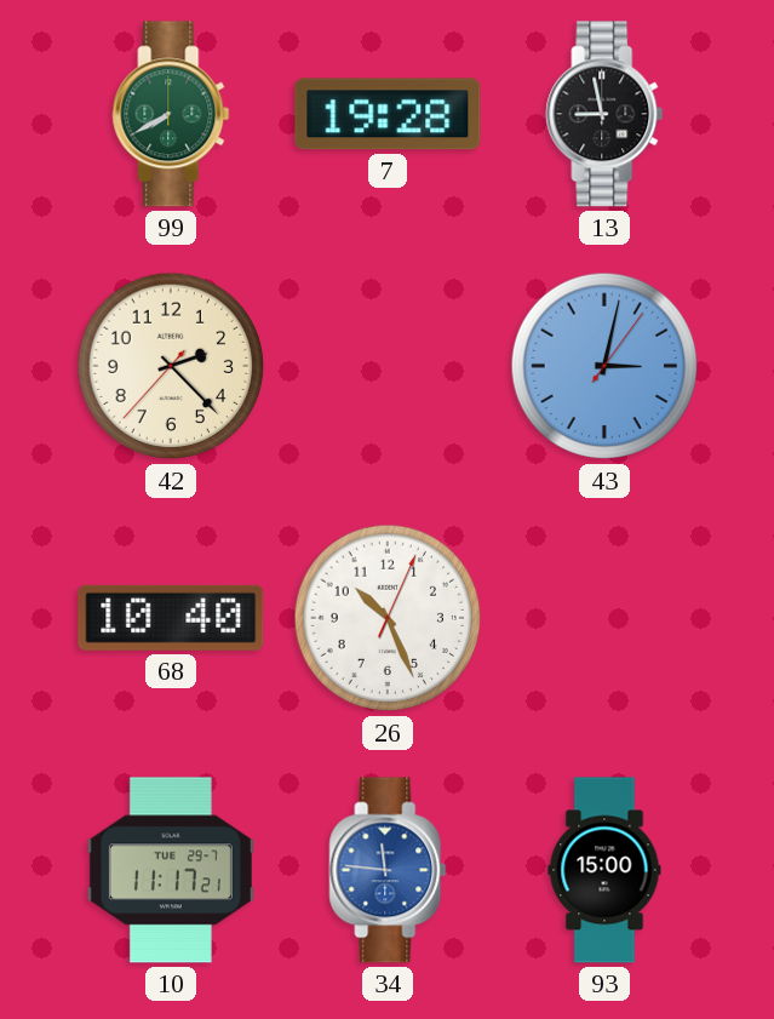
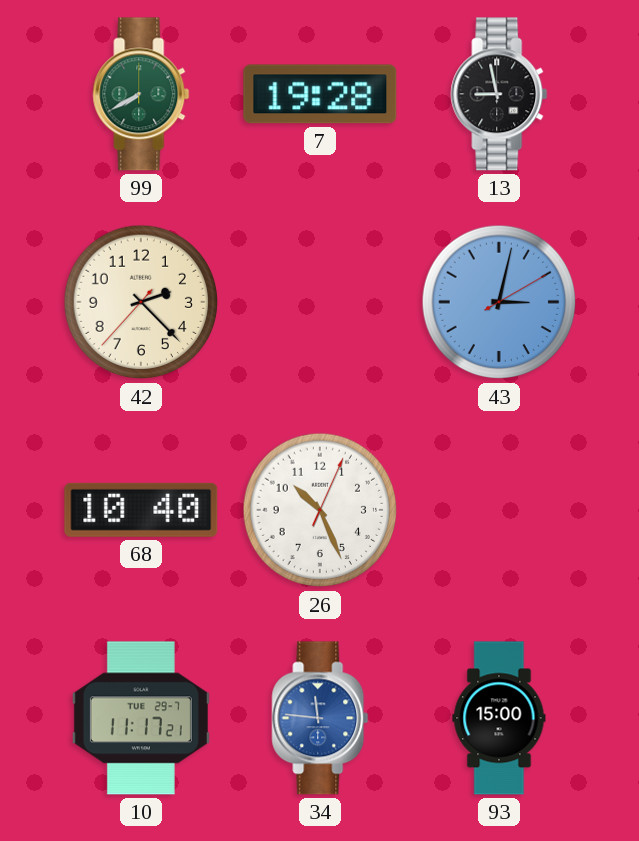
43: 3:02:06 -> 3:02:10 (499, 302)
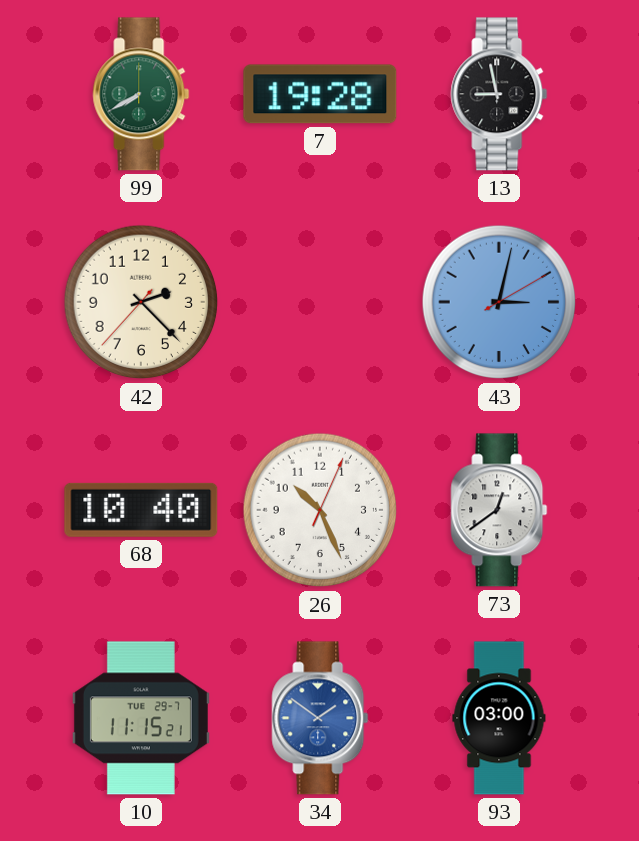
73: none -> 12:39 (499, 510)
10: 11:17 -> 11:15 (141, 718)
34: 11:46 -> 1:51 (320, 718)
93: 15:00 -> 03:00 (499, 718)
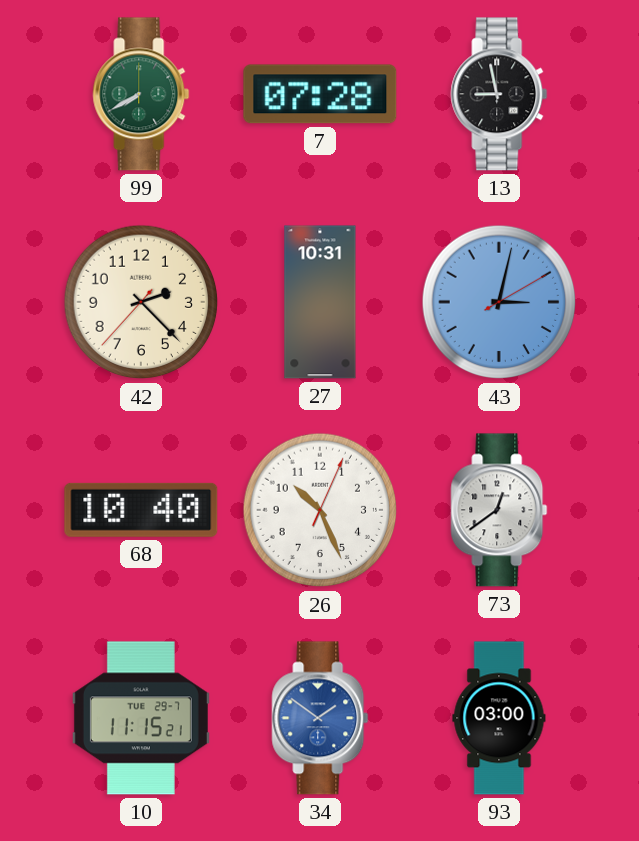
7: 19:28 -> 07:28 (320, 94)
27: none -> 10:31 (320, 302)
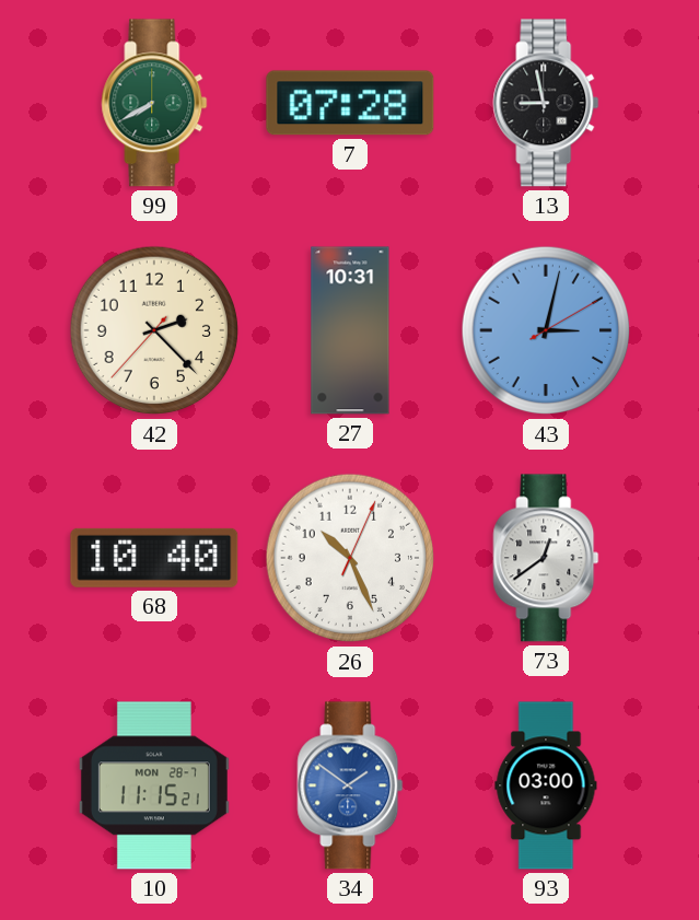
10 date: TUE 29-7 -> MON 28-7 (154, 785)
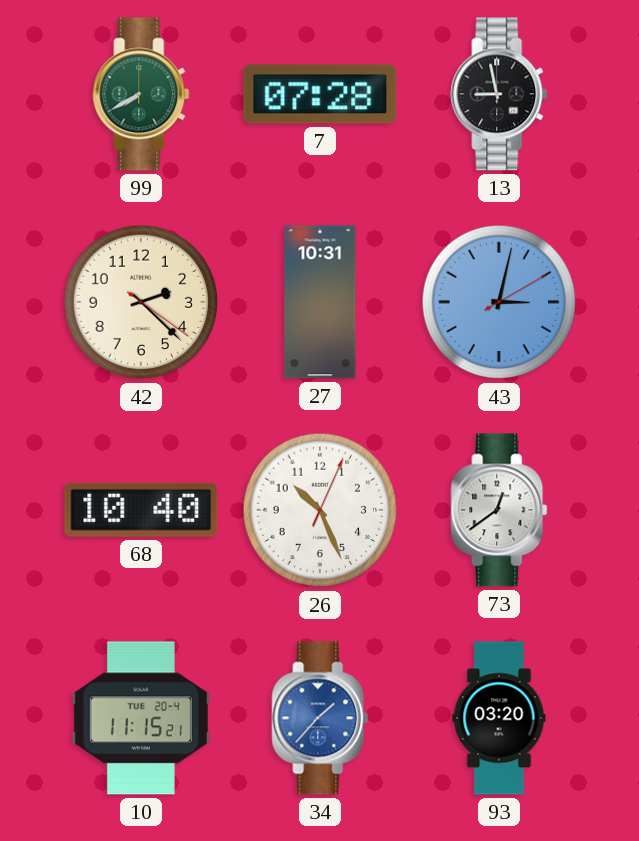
42: 2:22:37 -> 2:22:21 (141, 302)
10 date: MON 28-7 -> TUE 20-4 (141, 718)
34: 1:51 -> 1:37 (320, 718)
93: 03:00 -> 03:20 (499, 718)
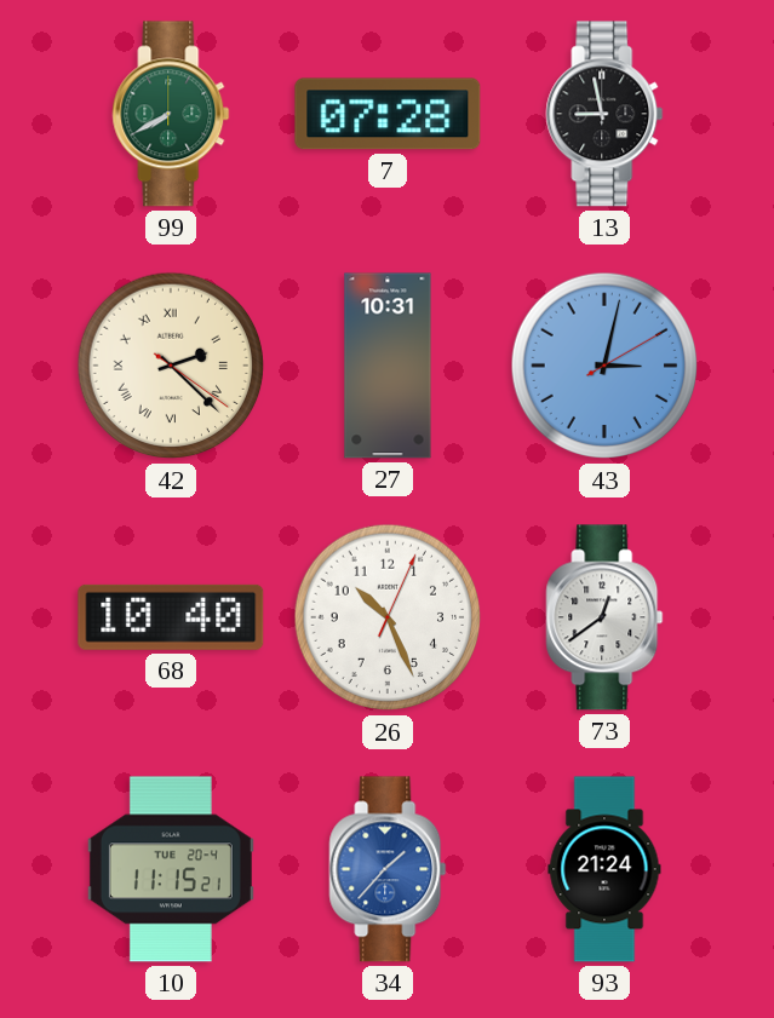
42 numerals: Arabic -> Roman (171, 366)
93: 03:20 -> 21:24 (604, 869)
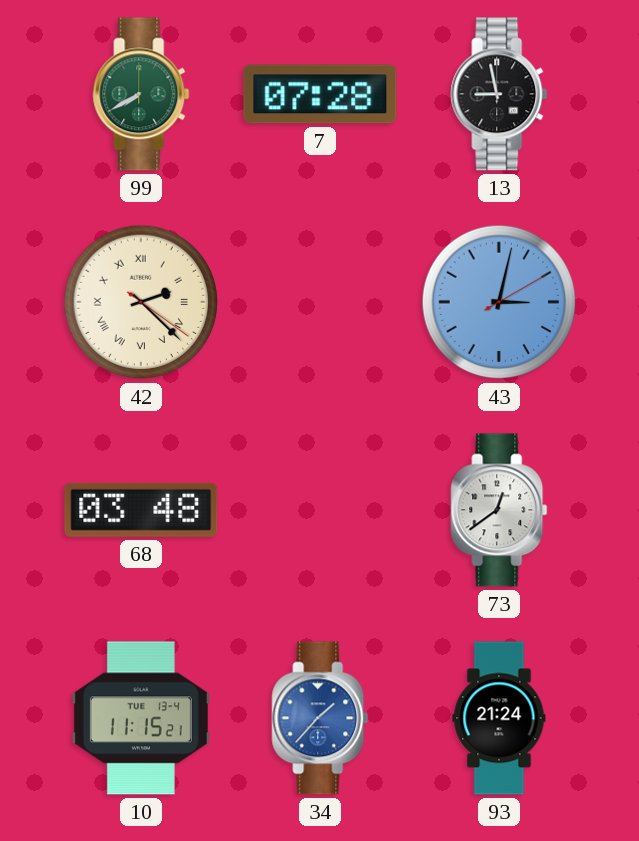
27: 10:31 -> none (388, 366)
68: 10:40 -> 03:48 (141, 510)
26: 10:26 -> none (388, 617)
10 date: TUE 20-4 -> TUE 13-4 (141, 718)
